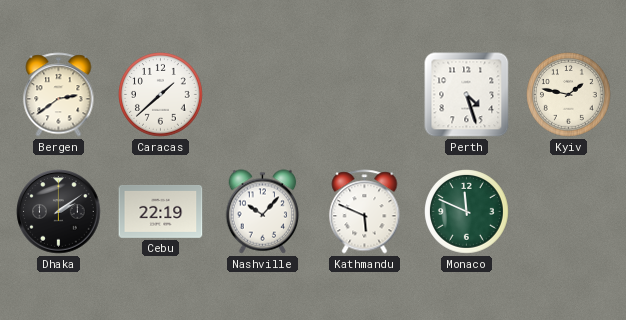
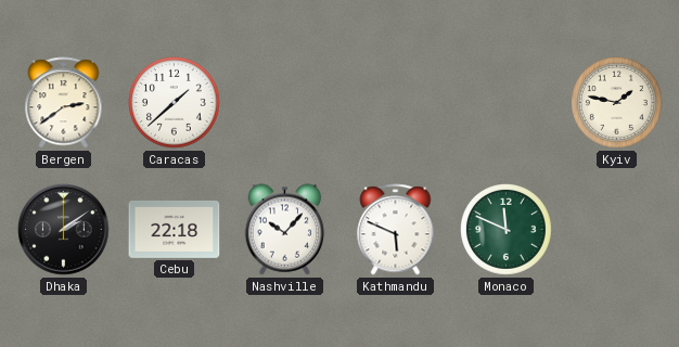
Perth: 4:27 -> none (467, 95)
Cebu: 22:19 -> 22:18 (175, 229)
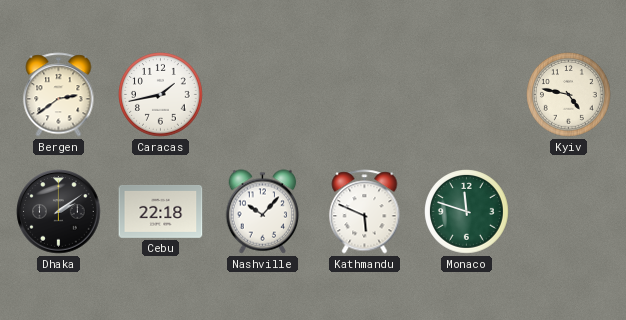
Caracas: 1:38 -> 1:43 (161, 95)
Kyiv: 1:47 -> 4:47 (569, 95)
Monaco: 11:49 -> 11:48 (467, 212)
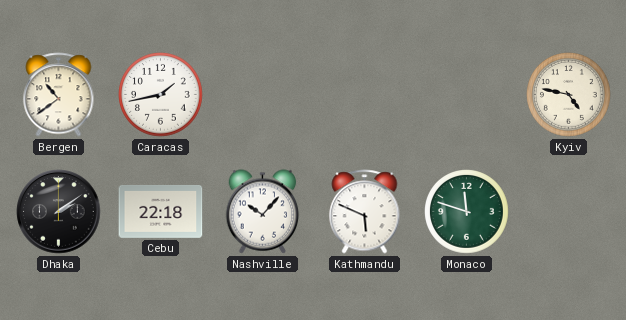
Bergen: 2:39 -> 10:39 (59, 95)
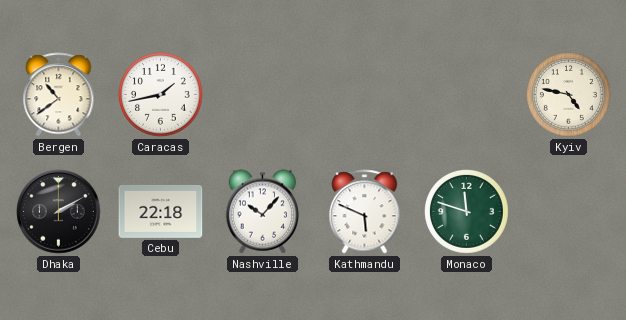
Dhaka: 2:09 -> 2:10 (59, 212)
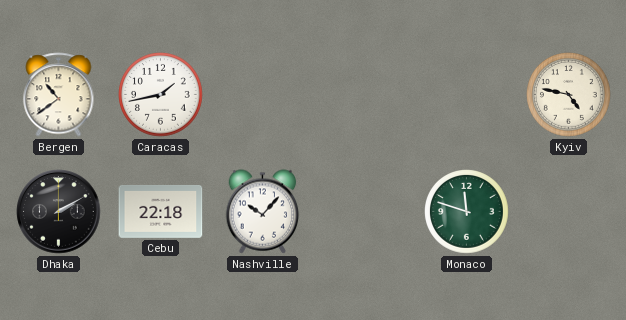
Kathmandu: 5:49 -> none (365, 212)
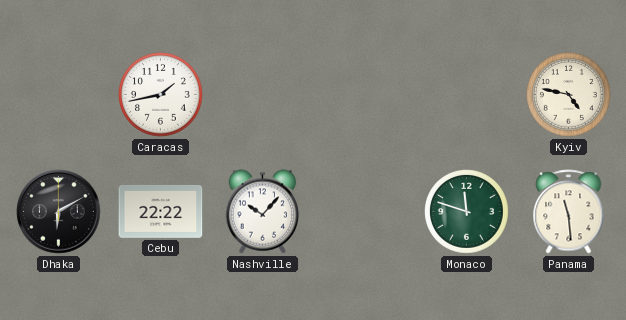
Bergen: 10:39 -> none (59, 95)
Dhaka: 2:10 -> 6:10 (59, 212)
Cebu: 22:18 -> 22:22 (161, 211)
Panama: none -> 11:29 (569, 212)
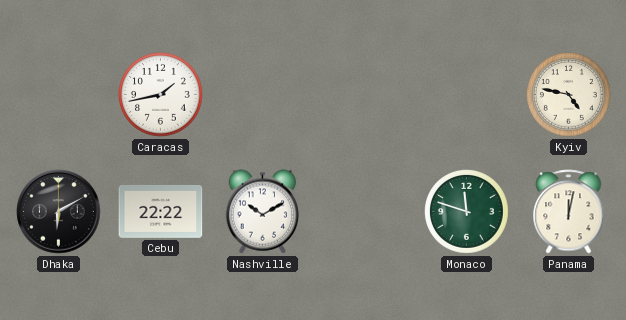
Nashville: 10:07 -> 10:10 (263, 212)
Panama: 11:29 -> 12:02 (569, 212)
